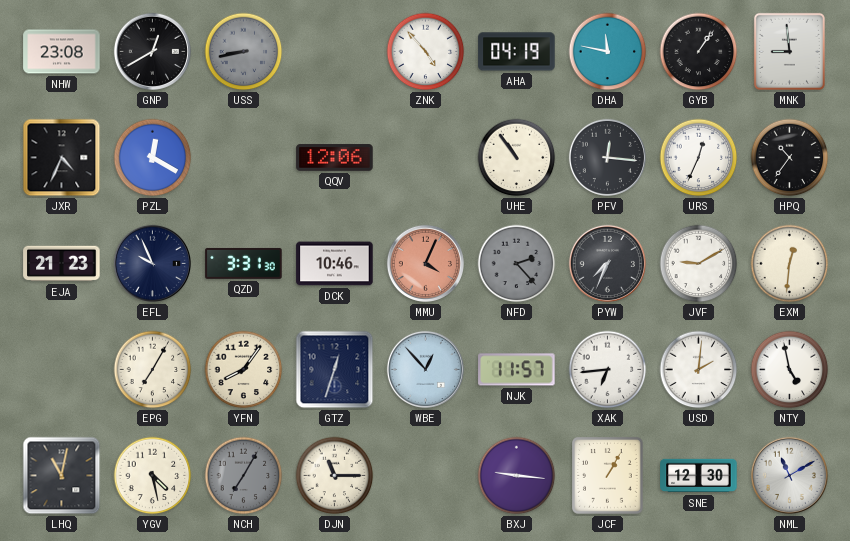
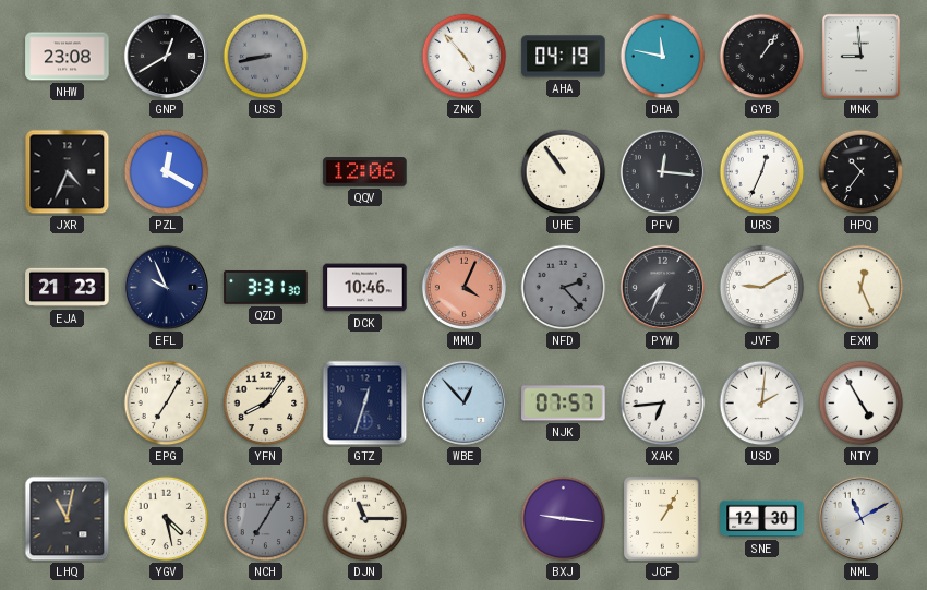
EXM: 12:31 -> 12:26 (862, 288)
NJK: 11:57 -> 07:57 (564, 404)
NTY: 4:58 -> 4:55 (862, 404)
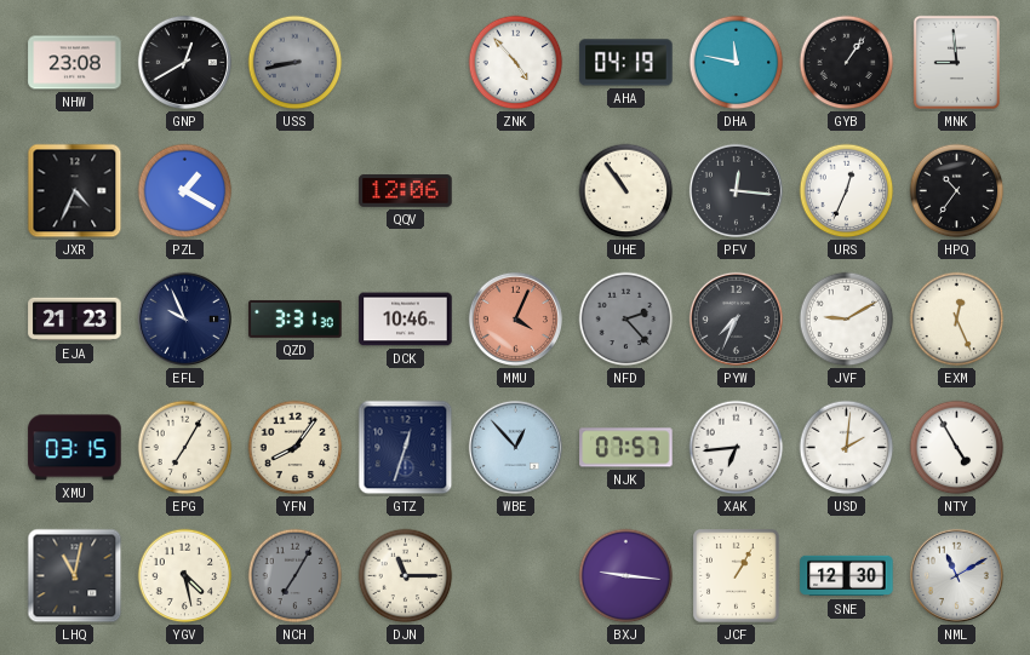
PZL: 12:20 -> 1:20 (185, 191)
XMU: none -> 03:15 (75, 448)
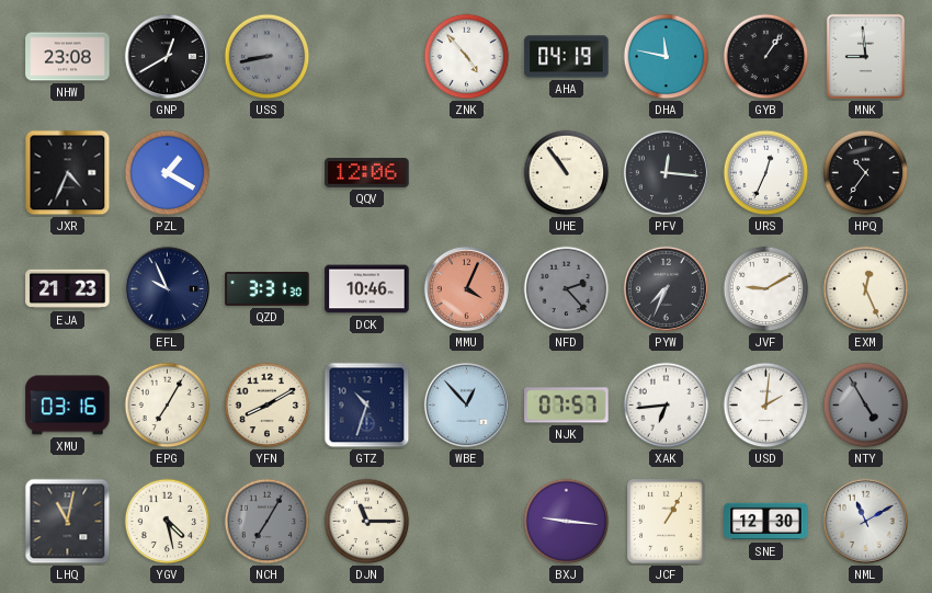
XMU: 03:15 -> 03:16 (68, 406)
YFN: 8:06 -> 8:10 (268, 406)
GTZ: 12:33 -> 10:33 (367, 406)
NTY dial: white -> grey (866, 406)
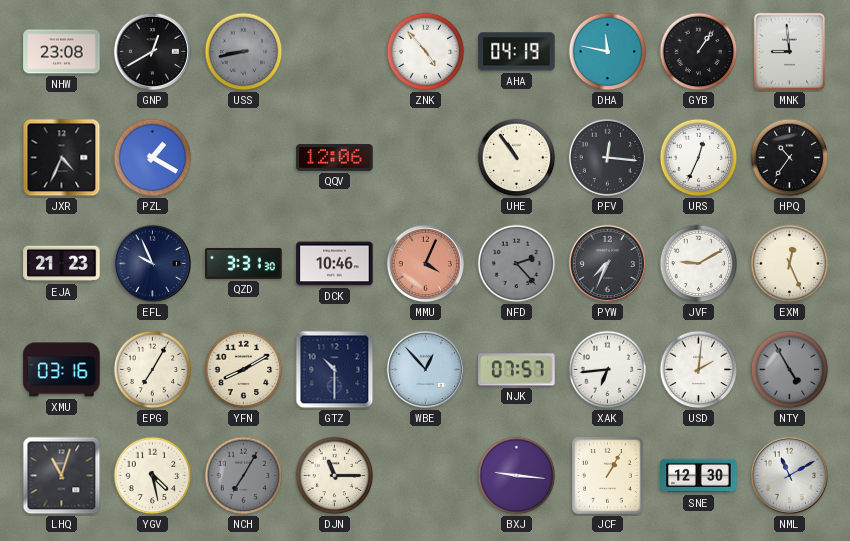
GTZ: 10:33 -> 10:30 (335, 370)
LHQ: 11:02 -> 11:03 (62, 476)
